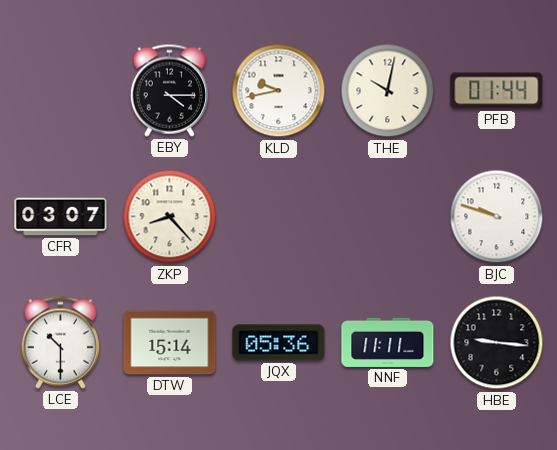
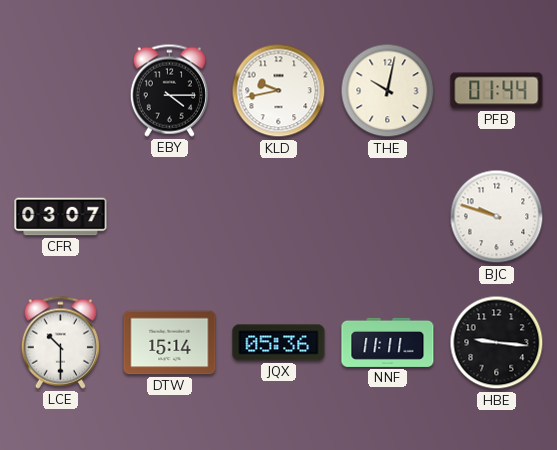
ZKP: 8:23 -> none (170, 217)
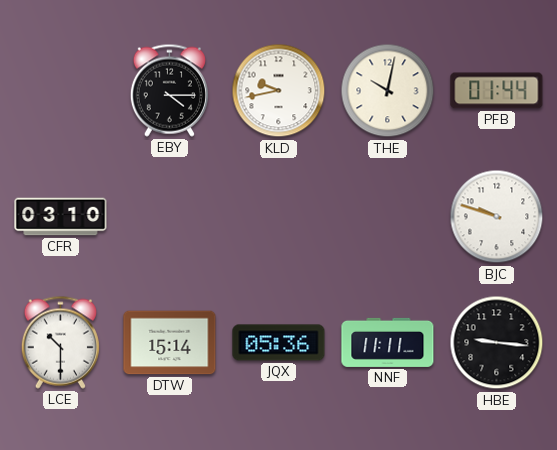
CFR: 03:07 -> 03:10 (61, 217)
